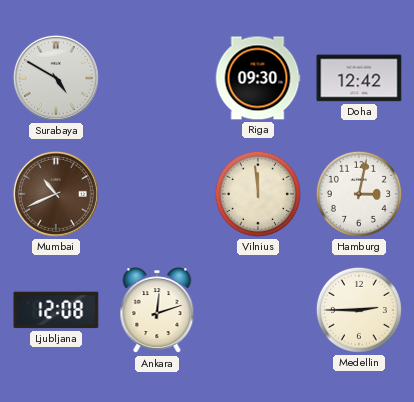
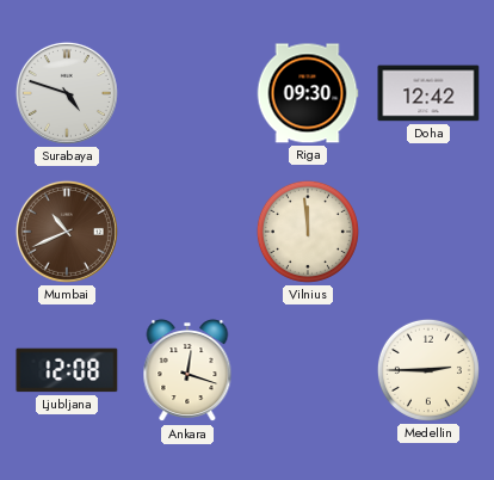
Surabaya: 4:50 -> 4:48 (67, 93)
Hamburg: 3:02 -> none (359, 194)
Ankara: 12:12 -> 12:18 (187, 371)
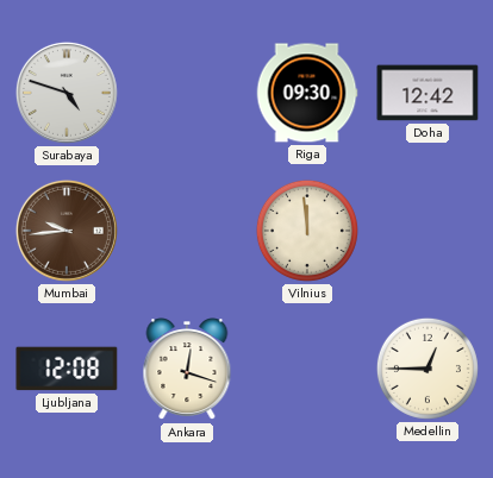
Mumbai: 10:41 -> 9:44 (67, 231)
Medellin: 2:45 -> 12:45 (428, 369)
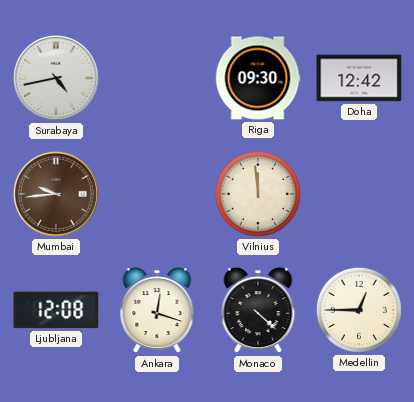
Surabaya: 4:48 -> 4:43 (56, 78)
Monaco: none -> 4:22 (258, 311)
